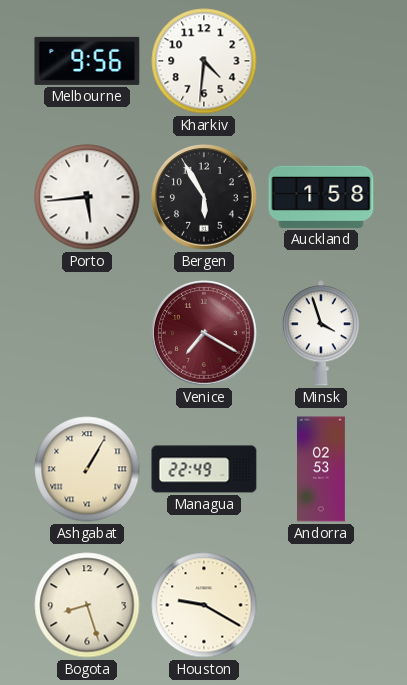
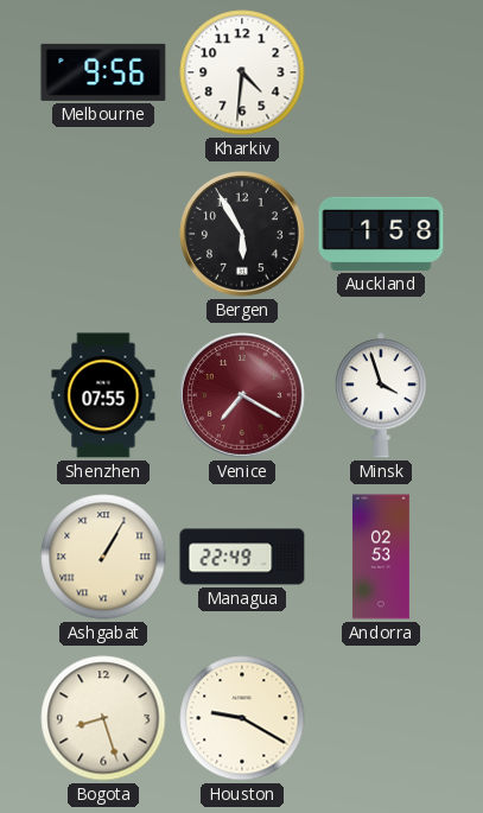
Porto: 5:44 -> none (87, 197)
Shenzhen: none -> 07:55 (103, 395)
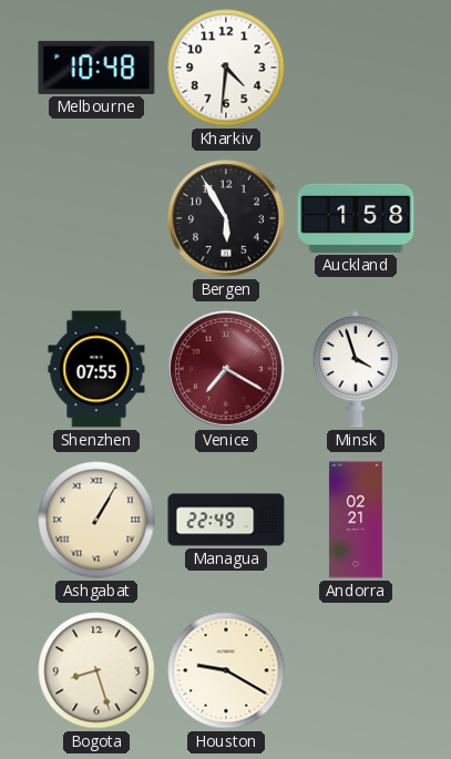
Melbourne: 9:56 -> 10:48 (96, 68)
Andorra: 02:53 -> 02:21 (356, 520)
